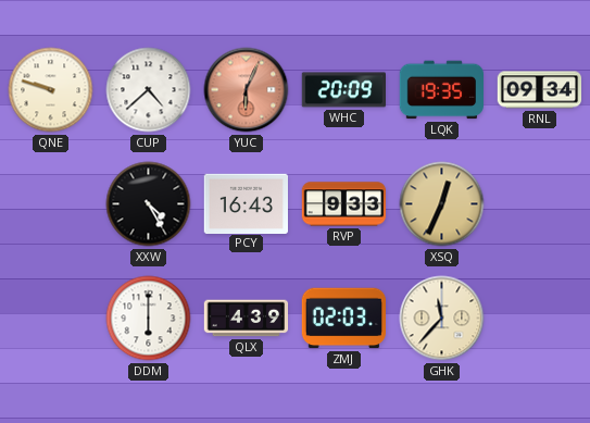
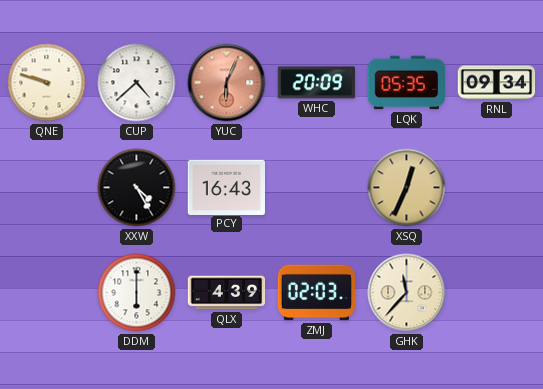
LQK: 19:35 -> 05:35 (406, 83)
RVP: 9:33 -> none (344, 204)
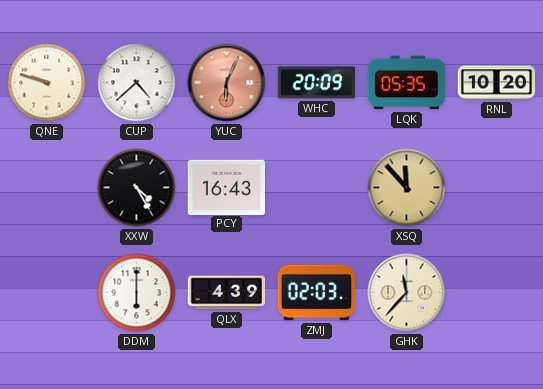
RNL: 09:34 -> 10:20 (497, 83)
XSQ: 12:34 -> 11:53 (407, 188)
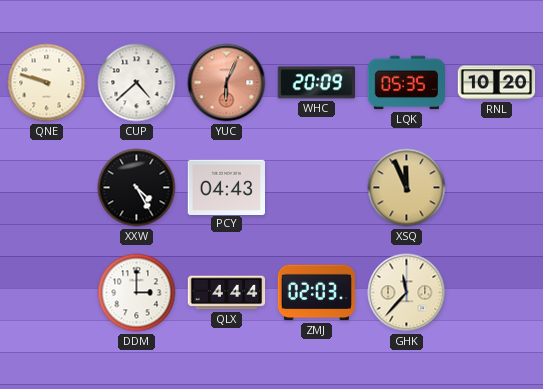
PCY: 16:43 -> 04:43 (226, 187)
XSQ: 11:53 -> 11:56 (407, 188)
DDM: 6:00 -> 3:00 (137, 293)
QLX: 4:39 -> 4:44 (227, 293)
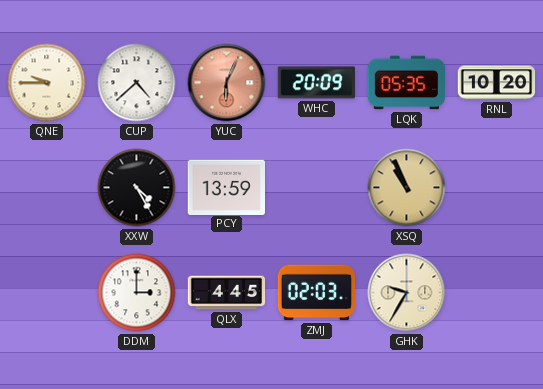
QNE: 9:48 -> 9:45 (47, 83)
PCY: 04:43 -> 13:59 (226, 187)
XSQ: 11:56 -> 10:56 (407, 188)
QLX: 4:44 -> 4:45 (227, 293)
GHK: 11:37 -> 9:35 (407, 293)
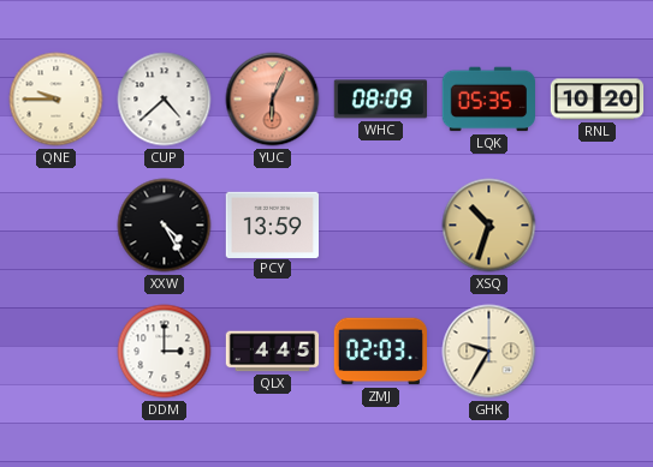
WHC: 20:09 -> 08:09 (380, 100)
XSQ: 10:56 -> 10:33 (489, 226)
